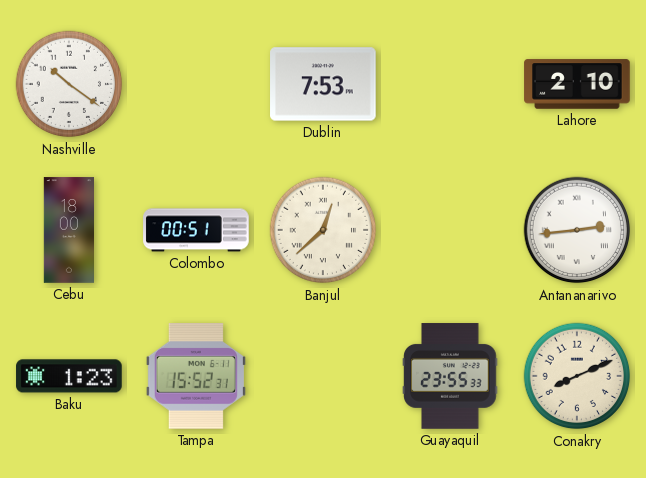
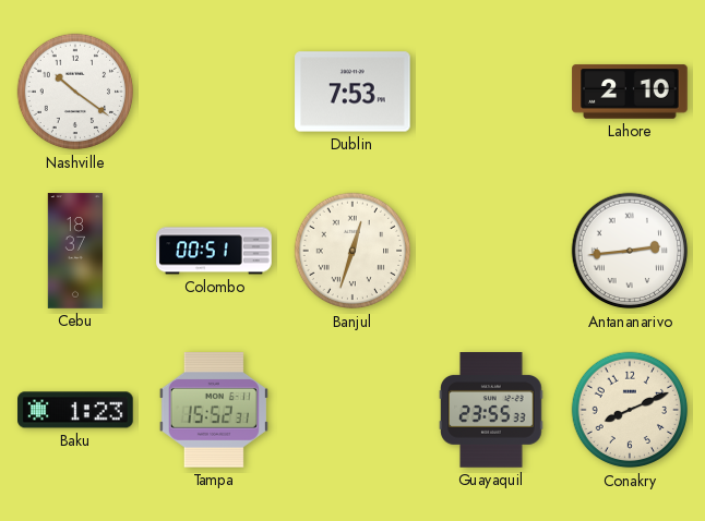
Cebu: 18:00 -> 18:37 (74, 251)
Banjul: 12:38 -> 12:33 (352, 251)
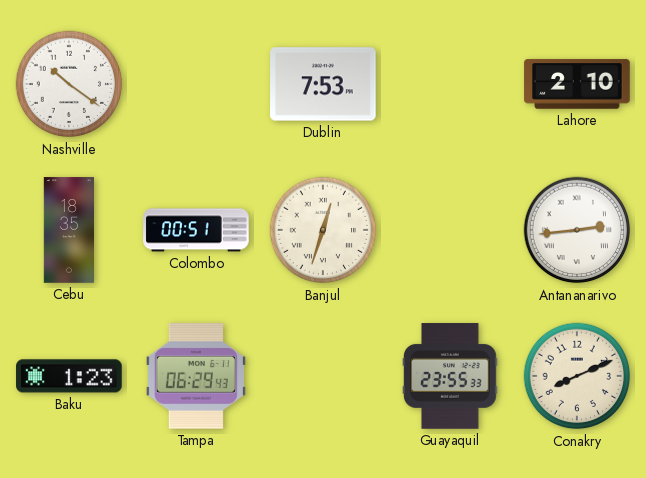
Cebu: 18:37 -> 18:35 (68, 230)
Tampa: 15:52 -> 06:29 (196, 377)
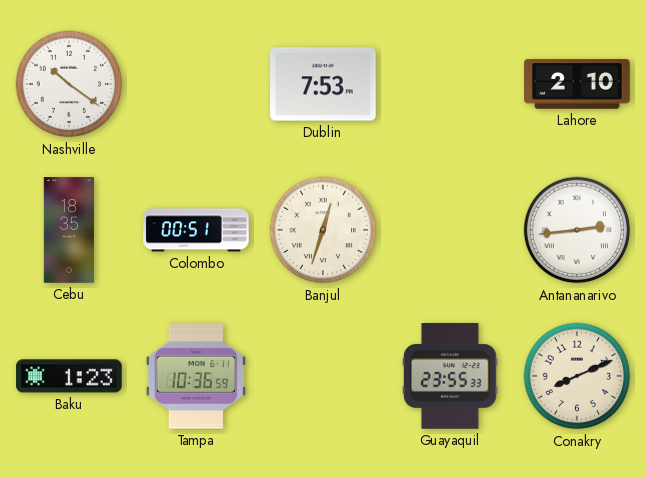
Tampa: 06:29 -> 10:36 (196, 377)
